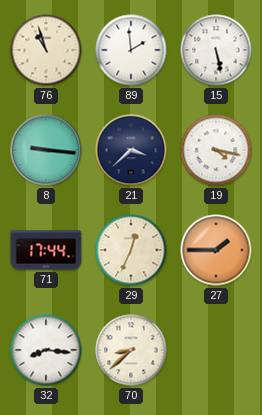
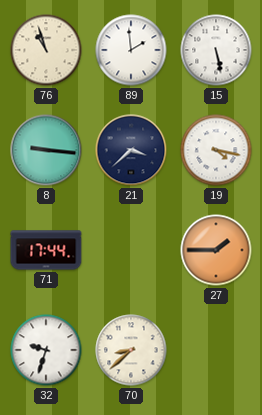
29: 12:34 -> none (131, 250)
32: 8:16 -> 9:33 (46, 350)
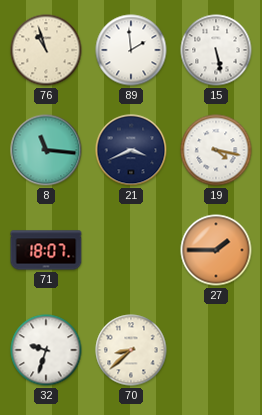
8: 9:16 -> 11:16 (46, 150)
21: 3:38 -> 3:41 (131, 150)
71: 17:44 -> 18:07 (46, 250)
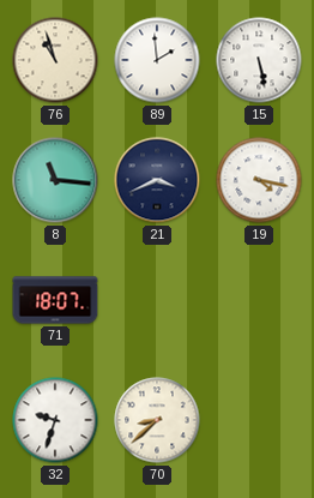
27: 1:45 -> none (216, 250)
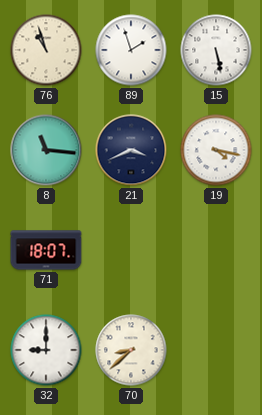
89: 1:59 -> 1:57 (131, 50)
32: 9:33 -> 9:00 (46, 350)
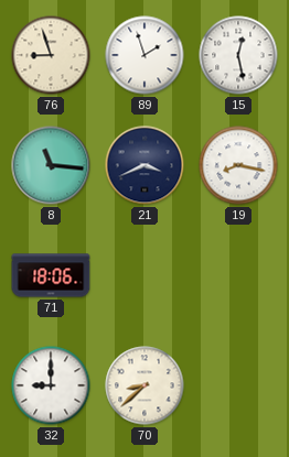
76: 10:57 -> 8:57 (51, 55)
15: 5:28 -> 12:28 (238, 55)
19: 4:17 -> 8:17 (238, 165)
71: 18:07 -> 18:06 (51, 275)
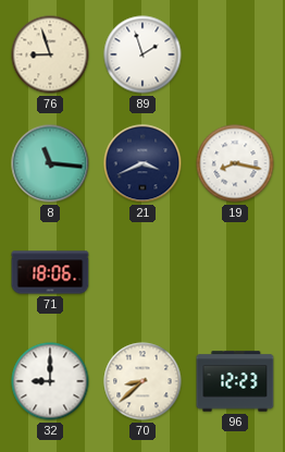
15: 12:28 -> none (238, 55)
96: none -> 12:23 (235, 381)
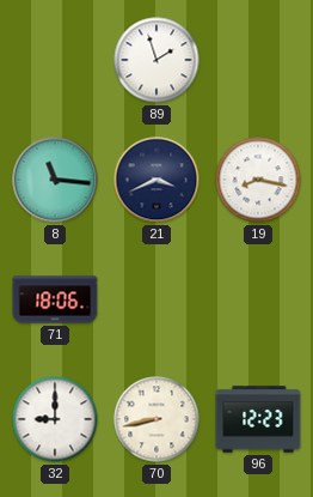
76: 8:57 -> none (50, 54)
70: 8:38 -> 8:43 (156, 419)
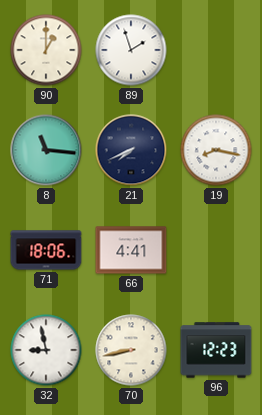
90: none -> 1:00 (46, 50)
21: 3:41 -> 7:41 (131, 150)
66: none -> 4:41 (131, 250)
32: 9:00 -> 8:58 (46, 350)
